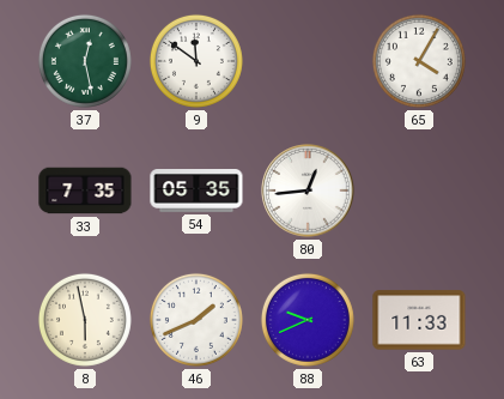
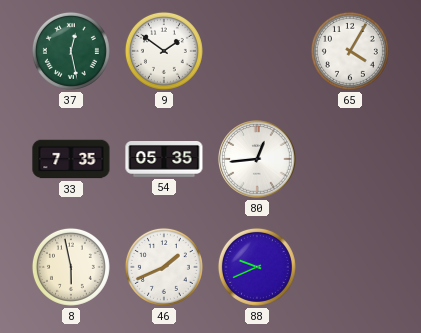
9: 11:51 -> 1:51 (164, 51)
63: 11:33 -> none (419, 320)
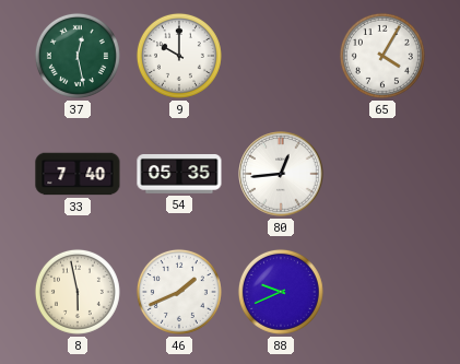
9: 1:51 -> 10:00 (179, 56)
33: 7:35 -> 7:40 (78, 174)
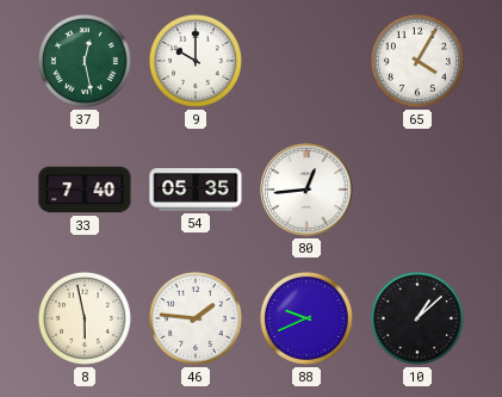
46: 1:41 -> 1:46 (196, 318)
10: none -> 1:08 (417, 318)
